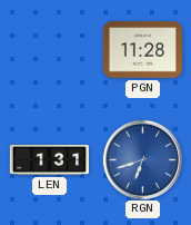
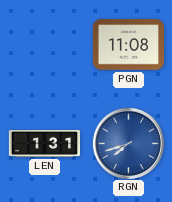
PGN: 11:28 -> 11:08 (128, 45)
RGN: 6:42 -> 7:42 (128, 143)
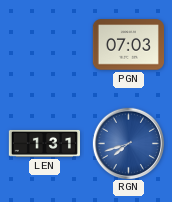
PGN: 11:08 -> 07:03 (128, 45)
